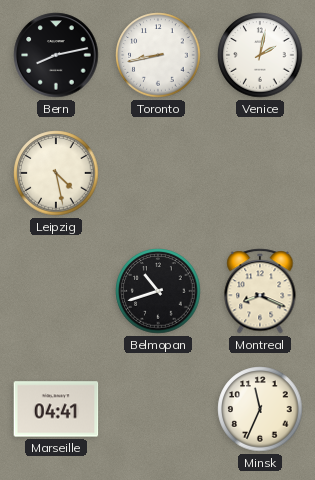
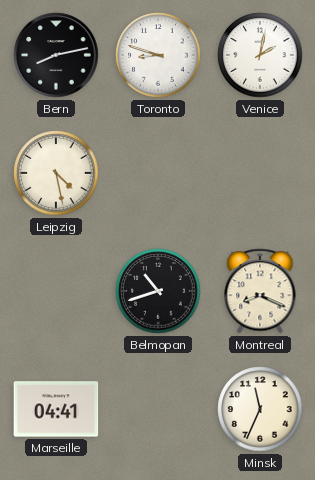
Toronto: 8:43 -> 8:48 (158, 55)
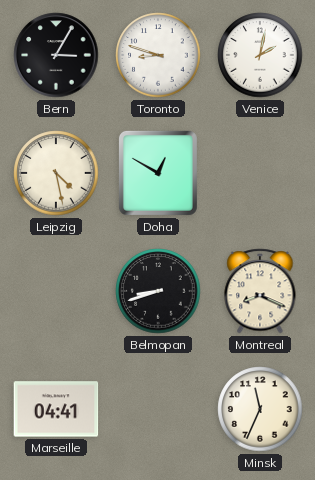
Bern: 8:13 -> 3:05 (56, 55)
Doha: none -> 12:50 (158, 173)
Belmopan: 10:42 -> 8:42 (158, 291)
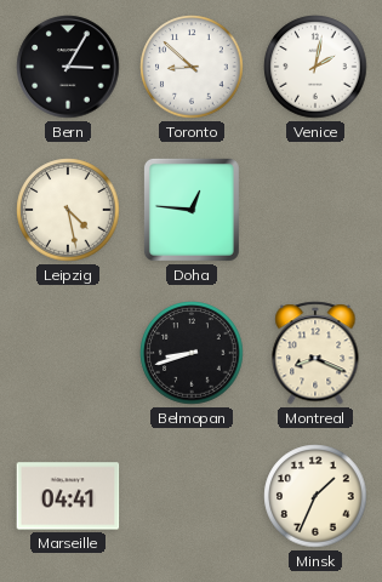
Toronto: 8:48 -> 8:52 (192, 67)
Doha: 12:50 -> 12:46 (192, 210)
Minsk: 11:34 -> 1:34 (315, 496)
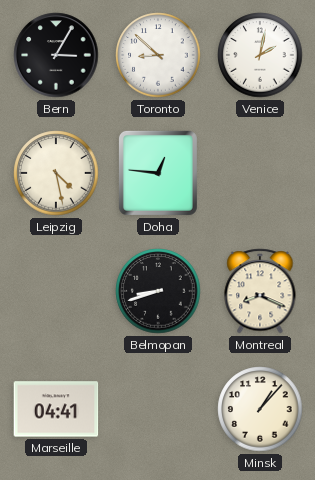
Minsk: 1:34 -> 1:07 (260, 409)
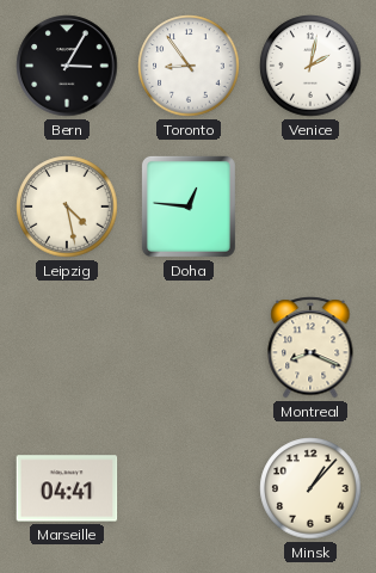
Toronto: 8:52 -> 8:54 (189, 66)
Belmopan: 8:42 -> none (158, 291)
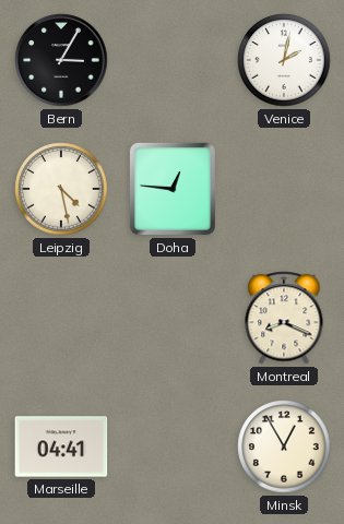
Toronto: 8:54 -> none (189, 66)
Minsk: 1:07 -> 12:55 (284, 446)
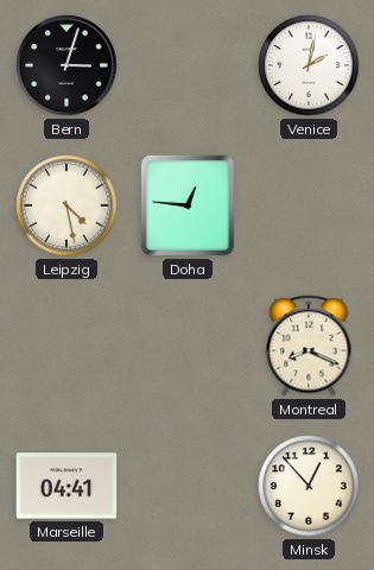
Bern: 3:05 -> 3:03 (66, 65)
Minsk: 12:55 -> 12:53 (309, 486)
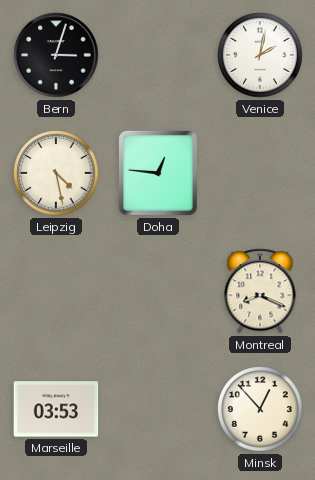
Marseille: 04:41 -> 03:53 (56, 409)
